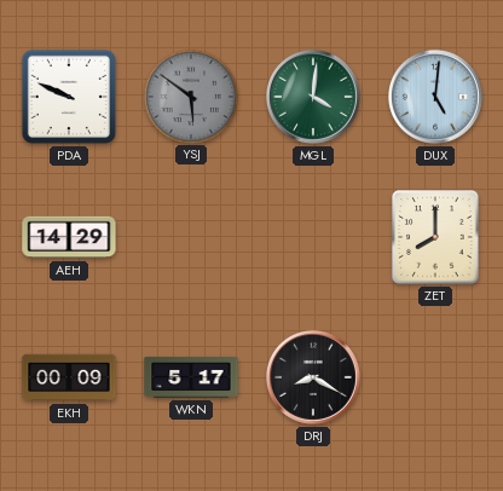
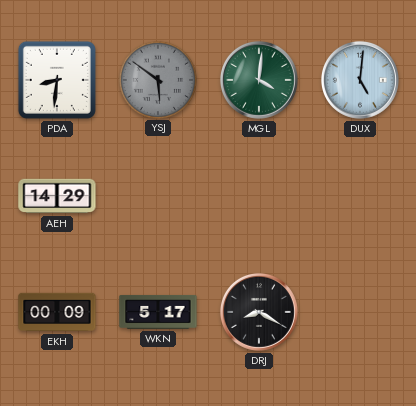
PDA: 9:49 -> 8:31 (57, 80)
ZET: 8:00 -> none (435, 237)
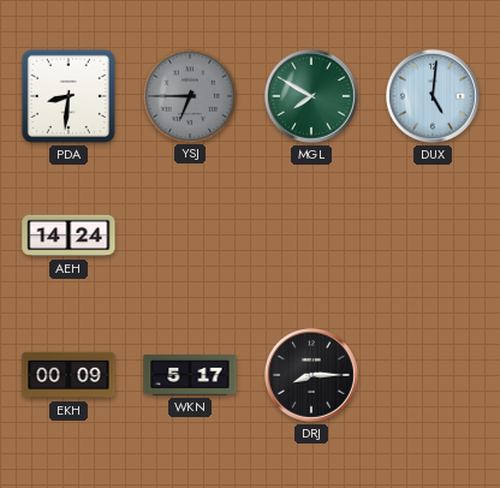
YSJ: 5:51 -> 6:45 (189, 95)
MGL: 4:01 -> 7:50 (311, 96)
AEH: 14:29 -> 14:24 (69, 236)
DRJ: 8:20 -> 8:15 (311, 375)
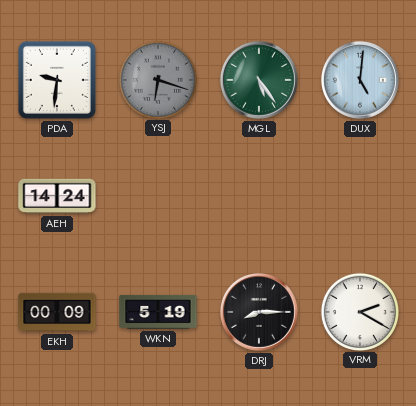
PDA: 8:31 -> 9:31 (57, 80)
YSJ: 6:45 -> 6:18 (157, 79)
MGL: 7:50 -> 5:24 (259, 80)
WKN: 5:17 -> 5:19 (158, 312)
VRM: none -> 2:20 (359, 311)
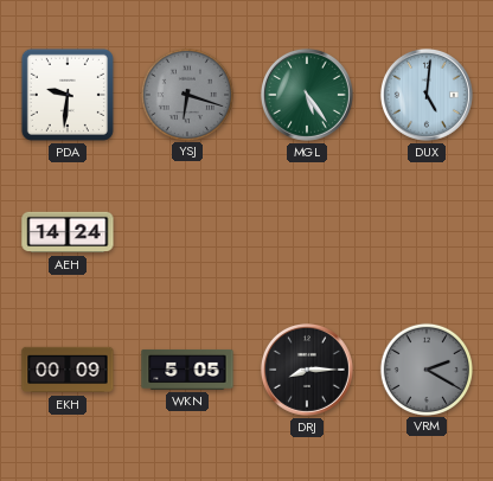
WKN: 5:19 -> 5:05 (187, 370)
VRM dial: white -> grey (425, 368)
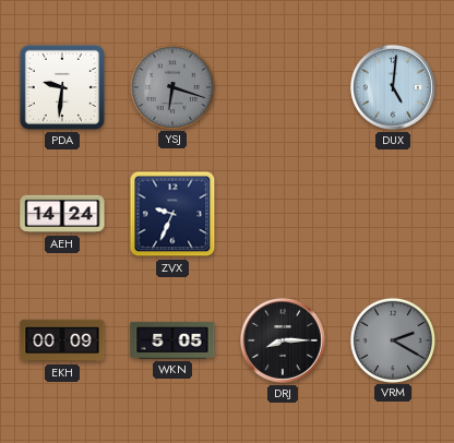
MGL: 5:24 -> none (307, 95)
ZVX: none -> 9:34 (172, 214)
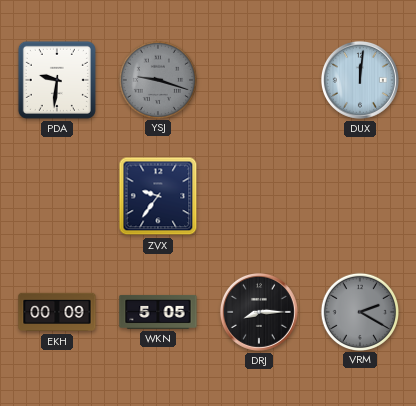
YSJ: 6:18 -> 9:18 (157, 79)
DUX: 5:01 -> 12:01 (360, 80)
AEH: 14:24 -> none (62, 214)
ZVX: 9:34 -> 9:36 (158, 196)
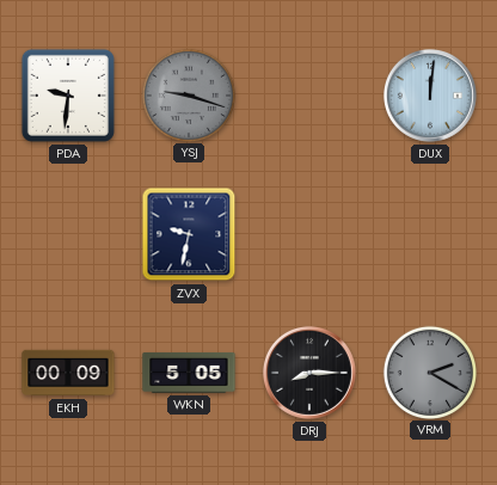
ZVX: 9:36 -> 9:32 (189, 234)
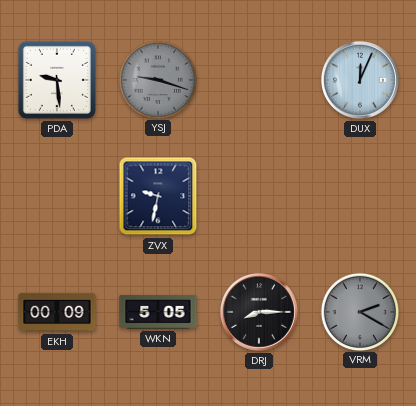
PDA: 9:31 -> 9:29 (57, 80)
DUX: 12:01 -> 12:04 (360, 80)
